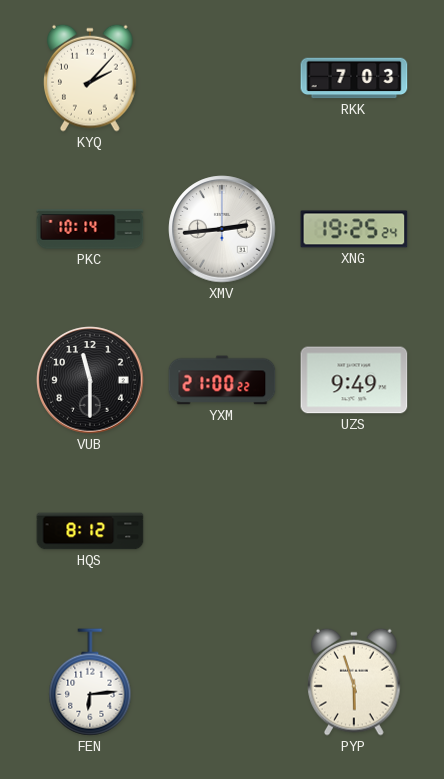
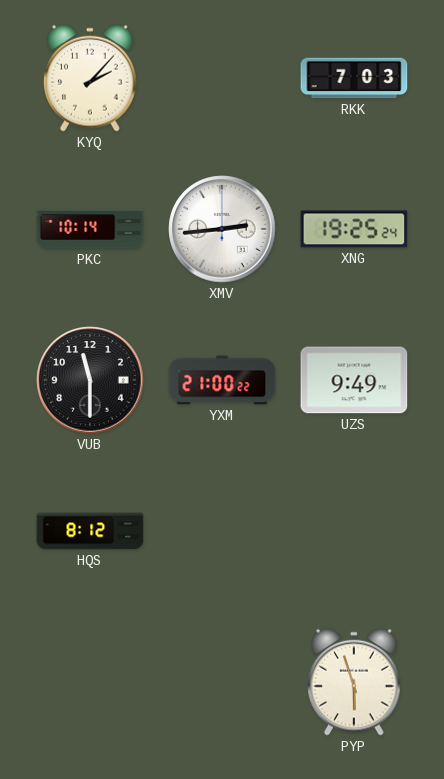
FEN: 6:14 -> none (90, 682)
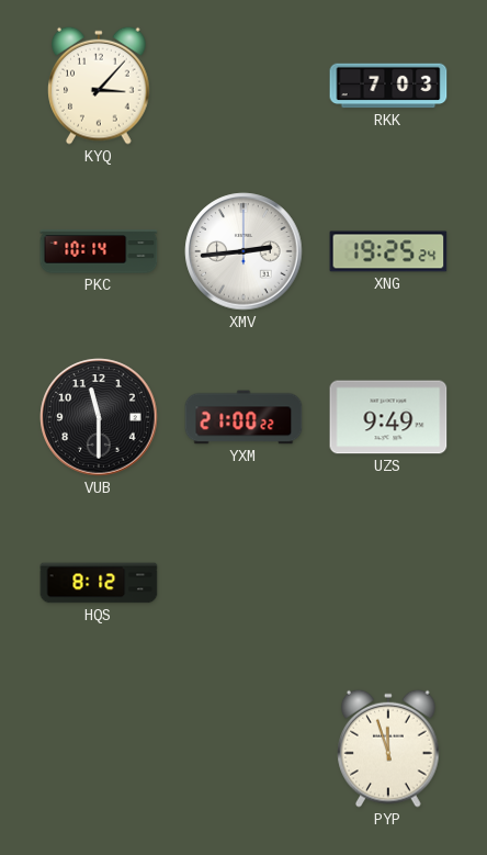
KYQ: 2:07 -> 3:07 (100, 86)
PYP: 5:57 -> 11:57 (389, 749)
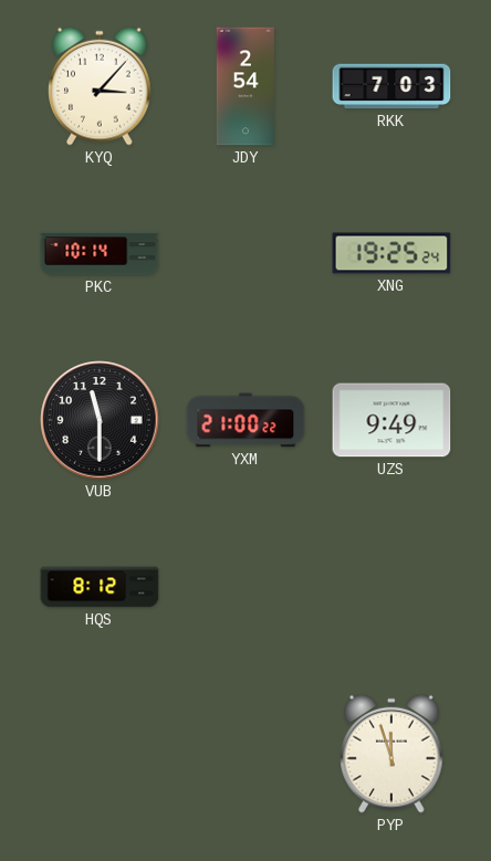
JDY: none -> 2:54 (245, 86)
XMV: 2:44 -> none (243, 251)
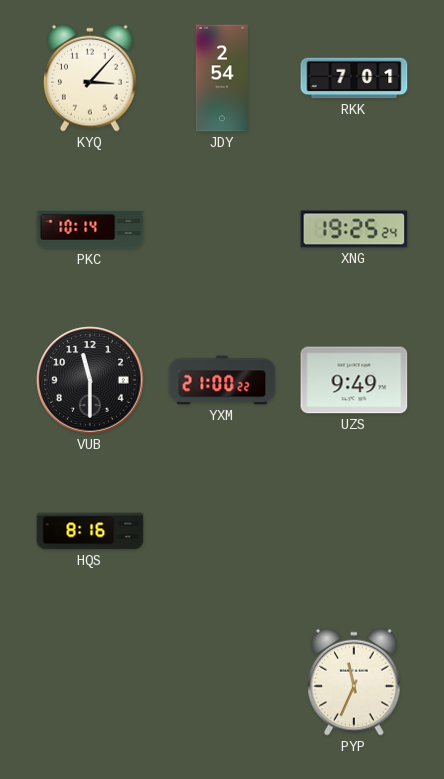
RKK: 7:03 -> 7:01 (354, 78)
HQS: 8:12 -> 8:16 (90, 531)
PYP: 11:57 -> 11:34 (355, 682)
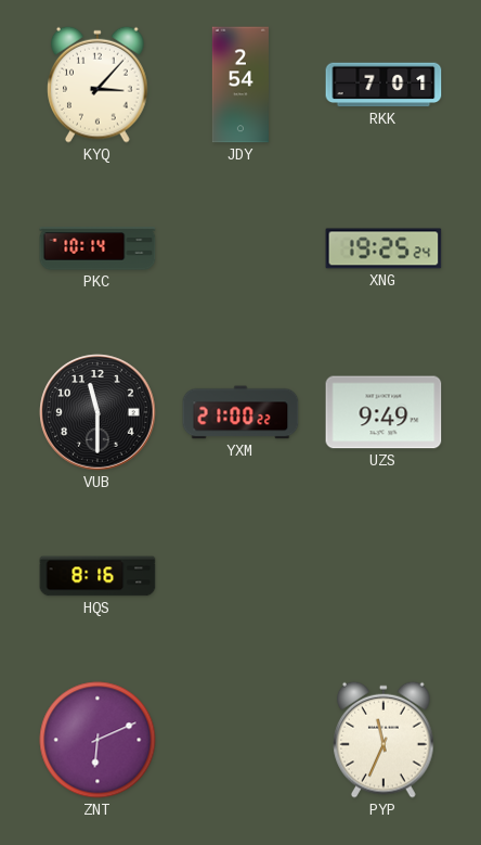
ZNT: none -> 6:11 (97, 740)
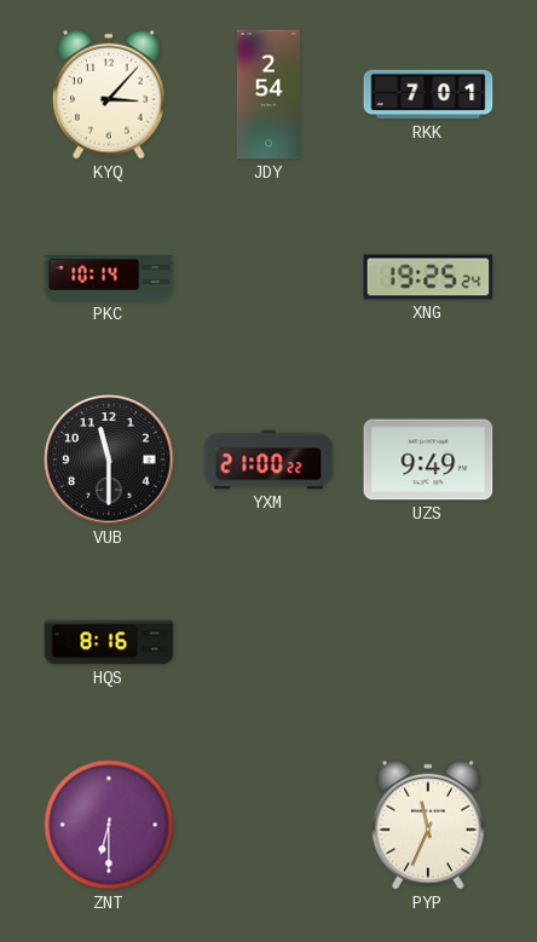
ZNT: 6:11 -> 6:30 (109, 825)
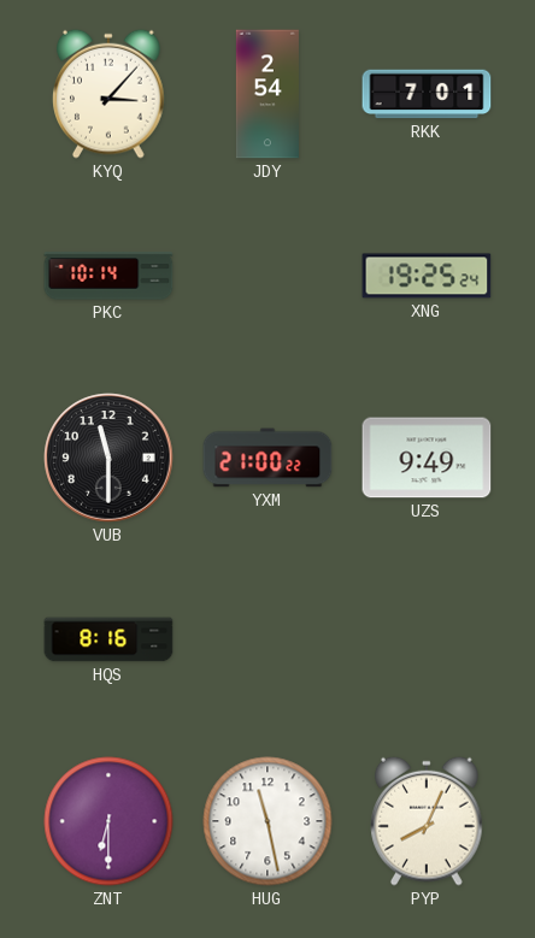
HUG: none -> 11:28 (267, 821)
PYP: 11:34 -> 8:04 (428, 821)
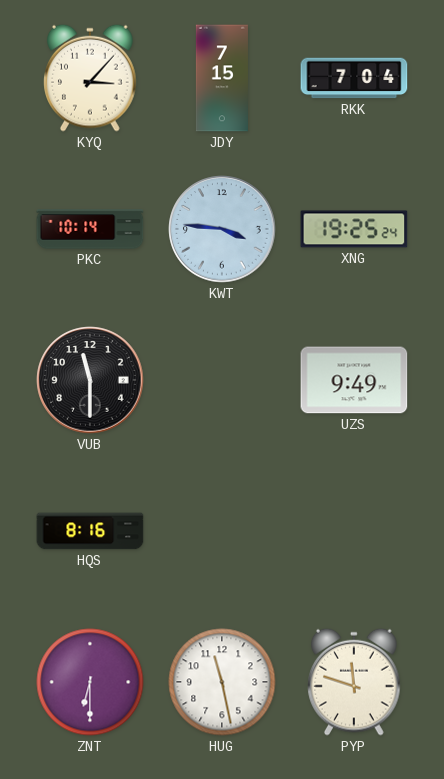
JDY: 2:54 -> 7:15 (222, 78)
RKK: 7:01 -> 7:04 (354, 78)
KWT: none -> 3:46 (222, 229)
YXM: 21:00 -> none (267, 458)
PYP: 8:04 -> 11:48 (355, 682)
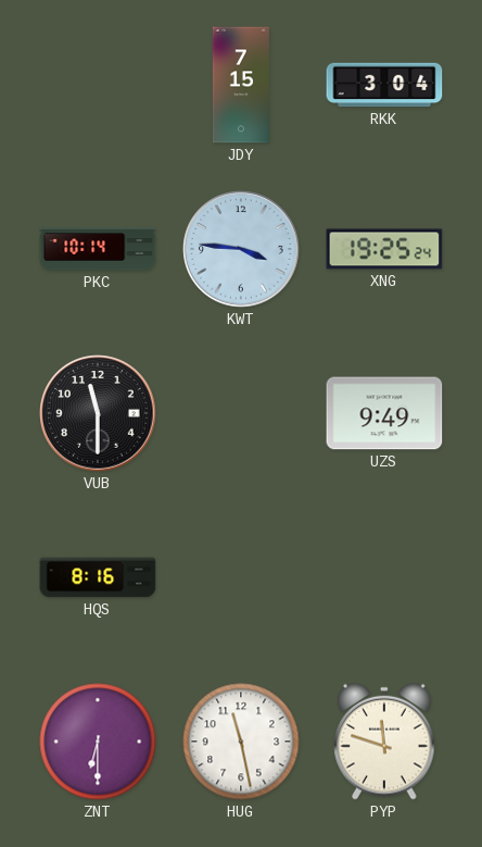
KYQ: 3:07 -> none (91, 78)
RKK: 7:04 -> 3:04 (384, 85)
